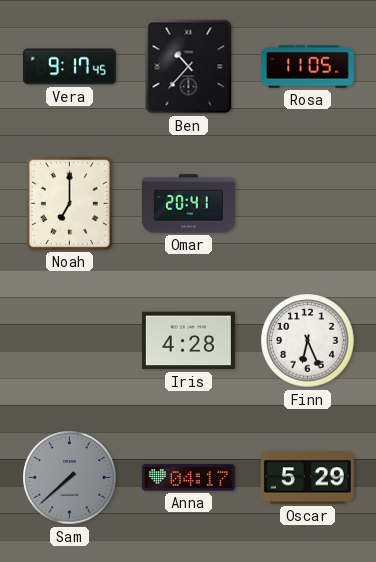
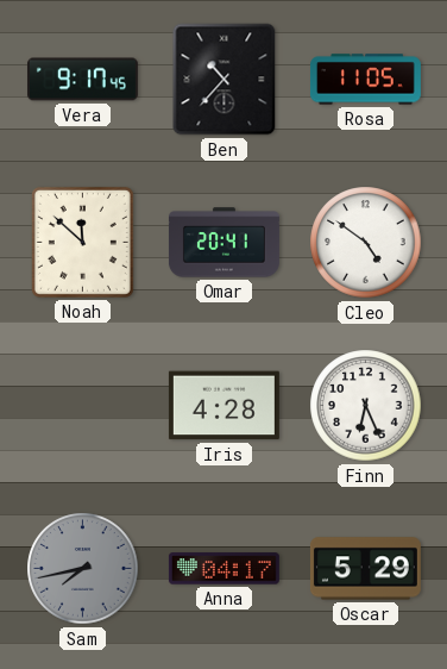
Noah: 7:00 -> 11:52 (82, 242)
Cleo: none -> 4:51 (366, 243)
Sam: 7:38 -> 7:43 (83, 569)
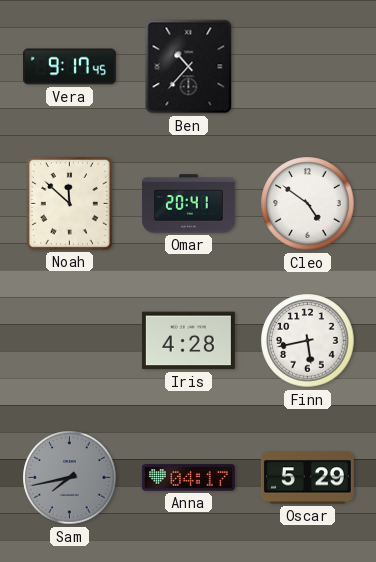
Rosa: 11:05 -> none (365, 80)
Finn: 6:26 -> 5:43 (308, 341)
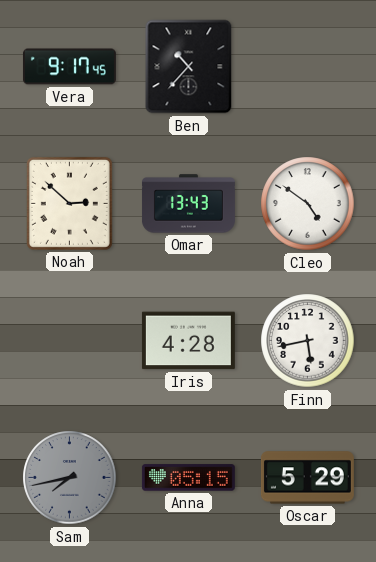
Noah: 11:52 -> 2:52 (69, 203)
Omar: 20:41 -> 13:43 (188, 204)
Anna: 04:17 -> 05:15 (188, 478)
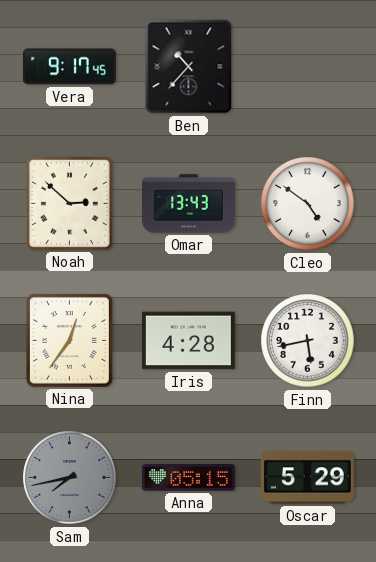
Nina: none -> 12:36 (69, 340)
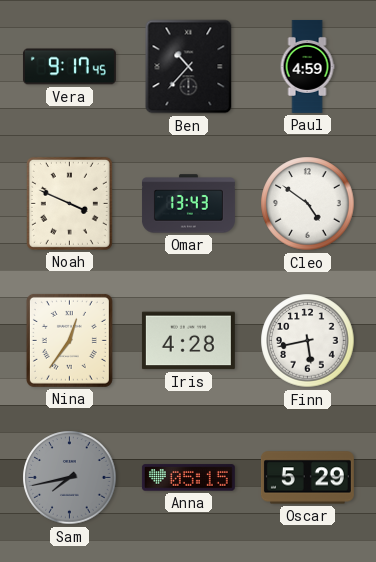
Paul: none -> 4:59 (307, 66)
Noah: 2:52 -> 3:49 (69, 203)
